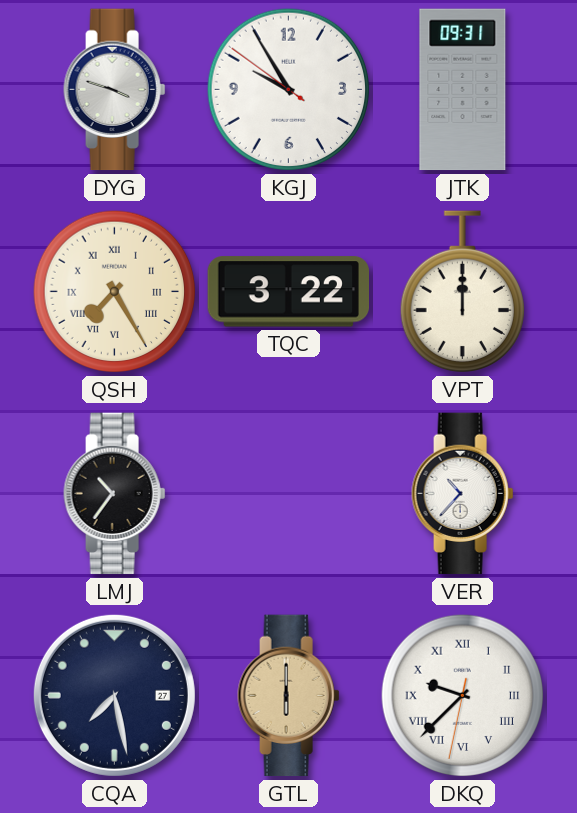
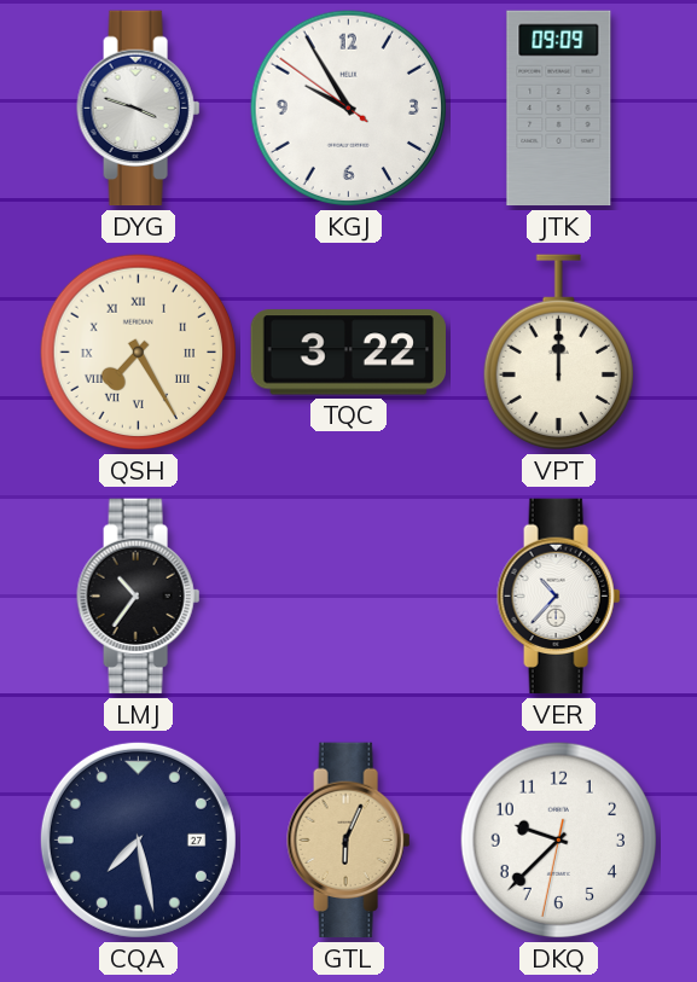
JTK: 09:31 -> 09:09 (559, 109)
GTL: 6:00 -> 6:04 (349, 841)
DKQ numerals: Roman -> Arabic (559, 841)
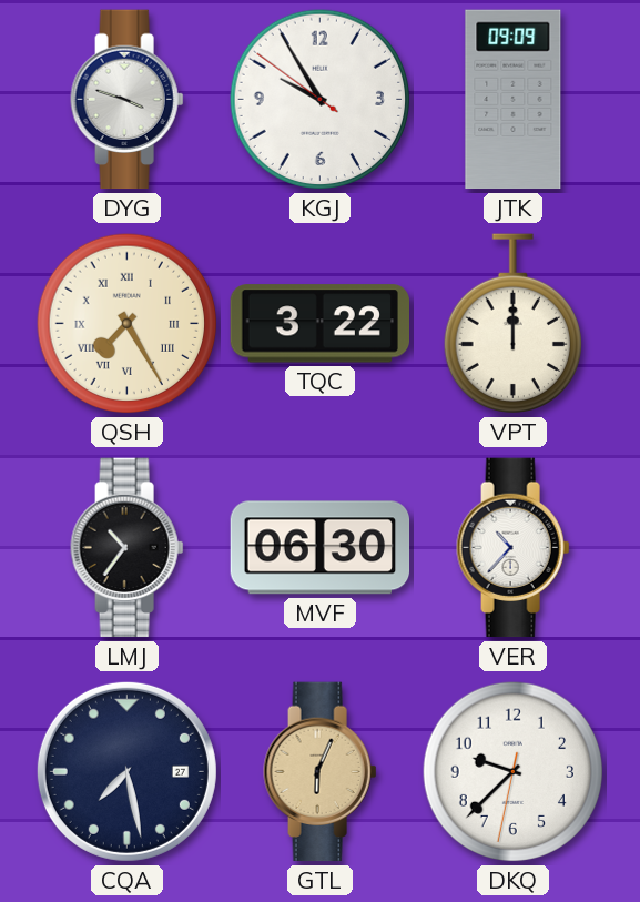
MVF: none -> 06:30 (321, 548)
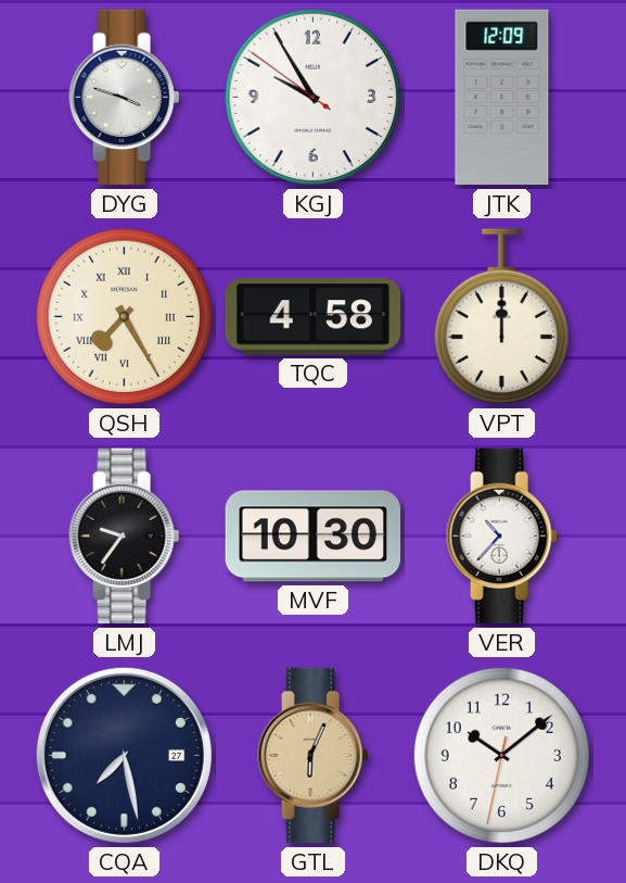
JTK: 09:09 -> 12:09 (502, 98)
TQC: 3:22 -> 4:58 (312, 317)
LMJ: 10:36 -> 9:36 (125, 537)
MVF: 06:30 -> 10:30 (314, 537)
DKQ: 9:37 -> 10:08 (502, 756)
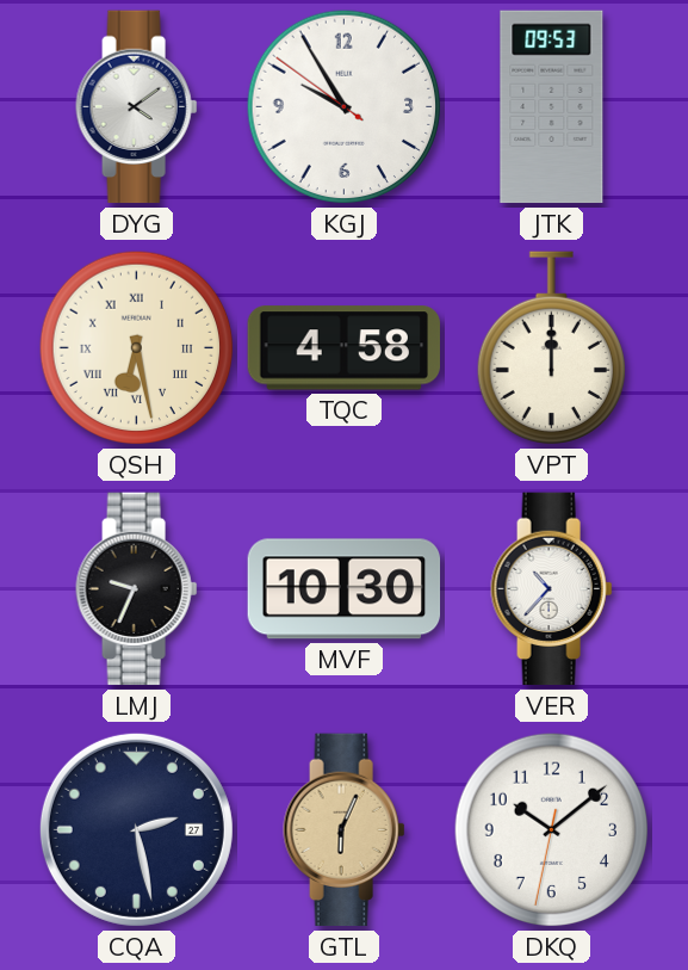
DYG: 3:48 -> 4:09 (137, 107)
JTK: 12:09 -> 09:53 (552, 107)
QSH: 7:25 -> 6:28 (137, 348)
LMJ: 9:36 -> 9:34 (137, 589)
CQA: 7:28 -> 2:28 (136, 829)
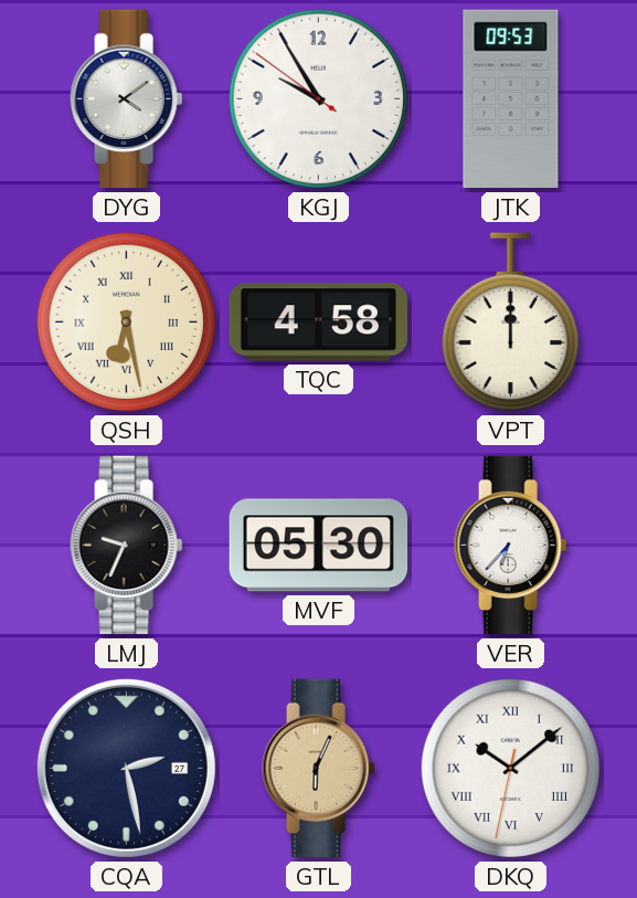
MVF: 10:30 -> 05:30 (319, 546)
VER: 10:37 -> 6:37 (511, 546)
DKQ numerals: Arabic -> Roman (511, 769)
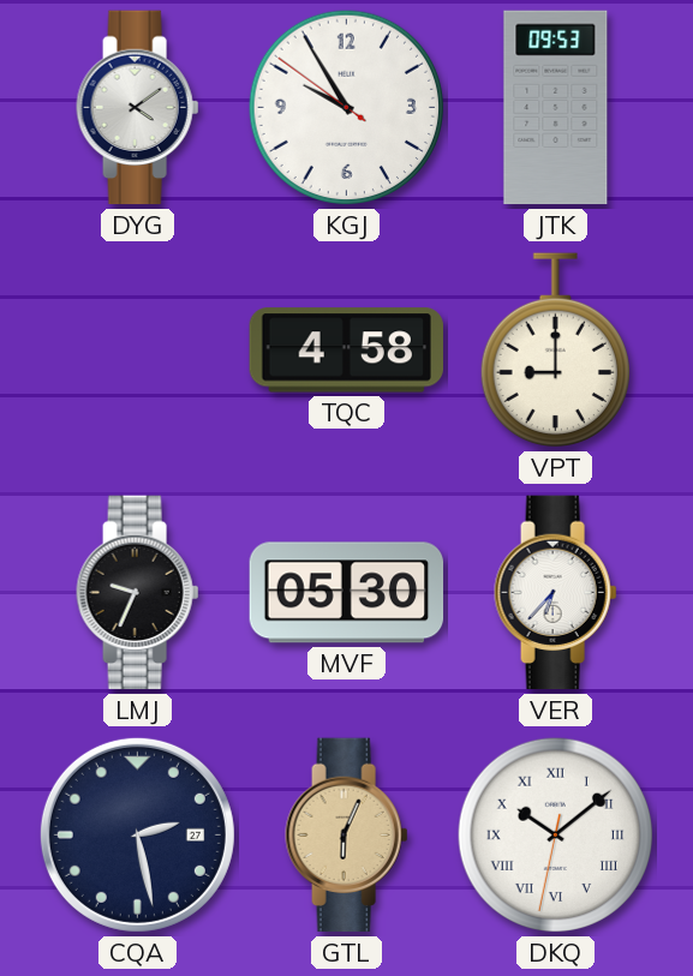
QSH: 6:28 -> none (127, 323)
VPT: 12:00 -> 9:00 (555, 351)
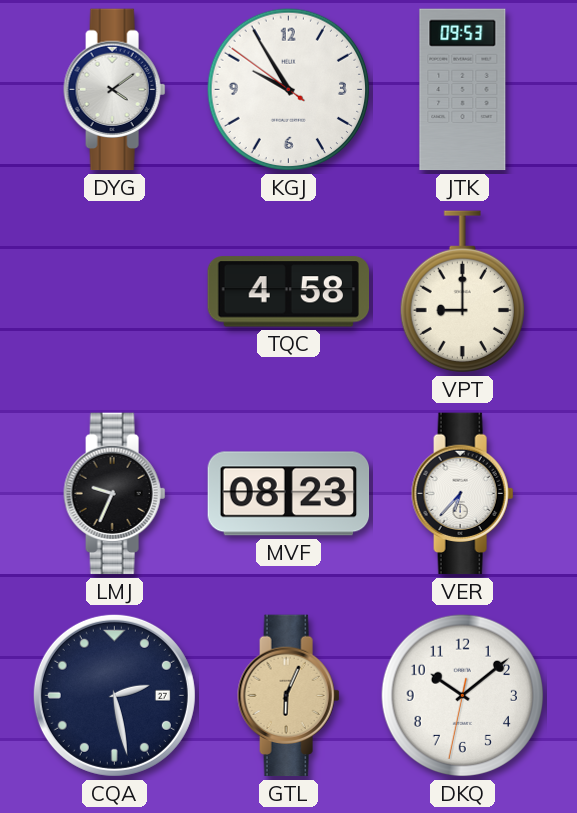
MVF: 05:30 -> 08:23 (289, 494)
DKQ numerals: Roman -> Arabic (463, 696)
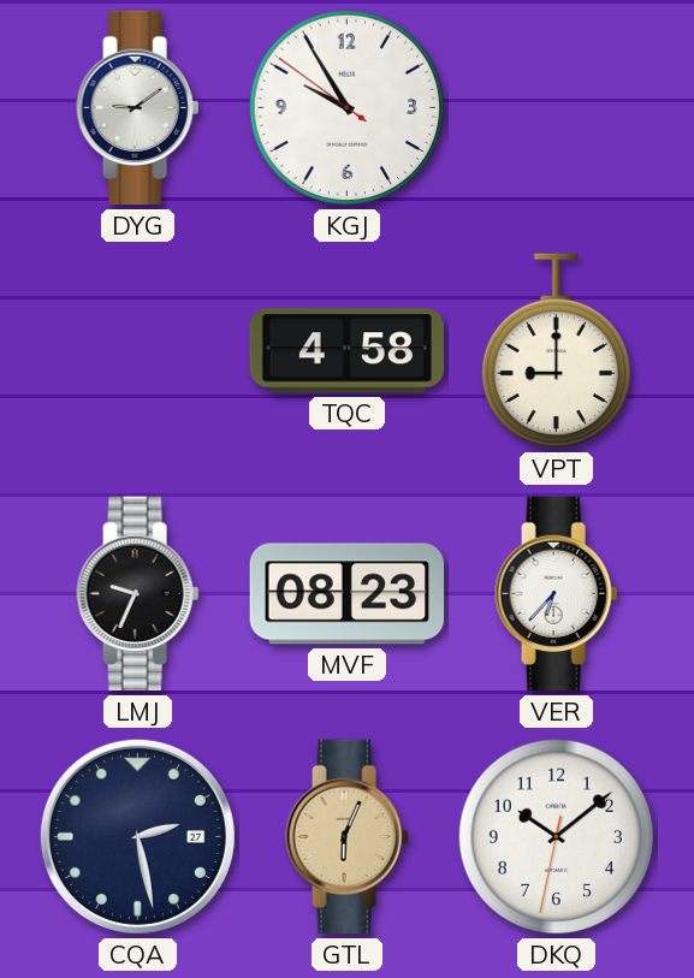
DYG: 4:09 -> 9:09 (138, 108)
JTK: 09:53 -> none (463, 90)
